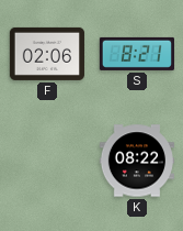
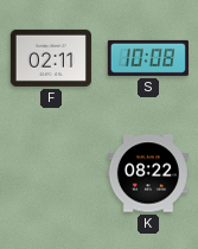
F: 02:06 -> 02:11 (51, 58)
S: 8:21 -> 10:08 (148, 58)
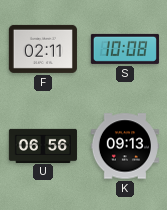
U: none -> 06:56 (43, 145)
K: 08:22 -> 09:13 (125, 146)
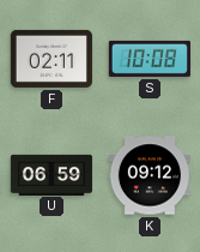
U: 06:56 -> 06:59 (51, 174)
K: 09:13 -> 09:12 (150, 175)
